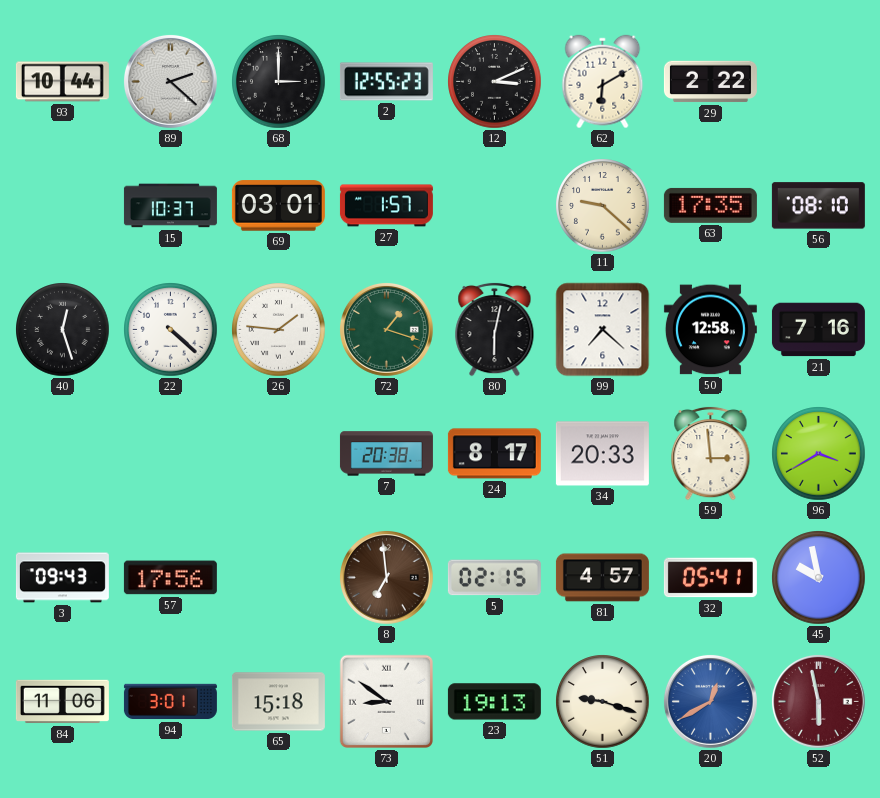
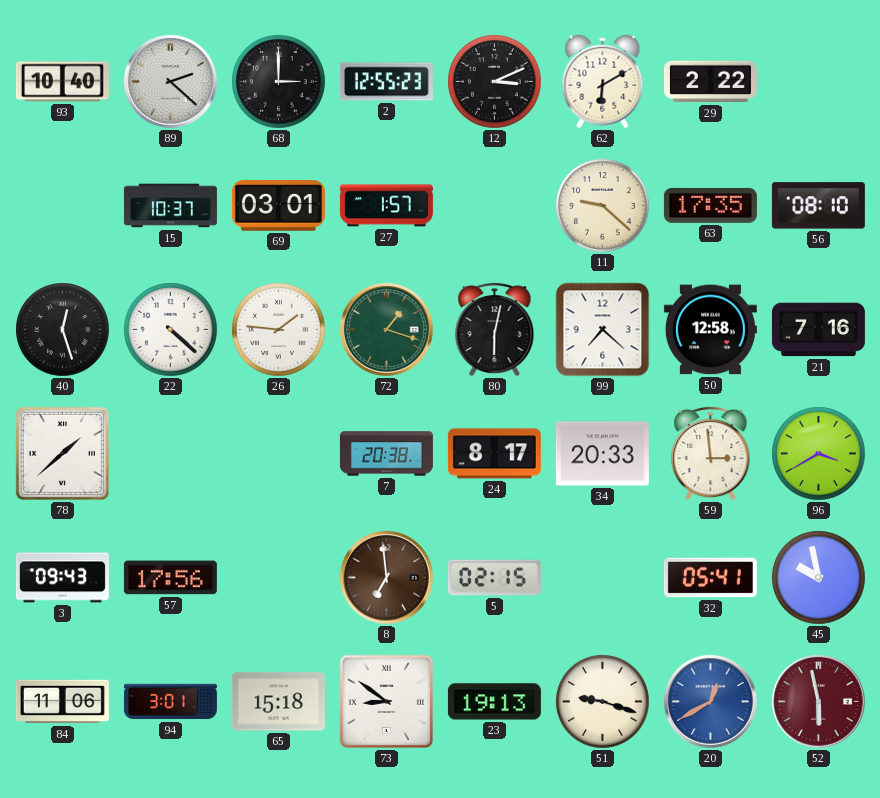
93: 10:44 -> 10:40 (62, 82)
78: none -> 1:38 (62, 453)
81: 4:57 -> none (602, 578)
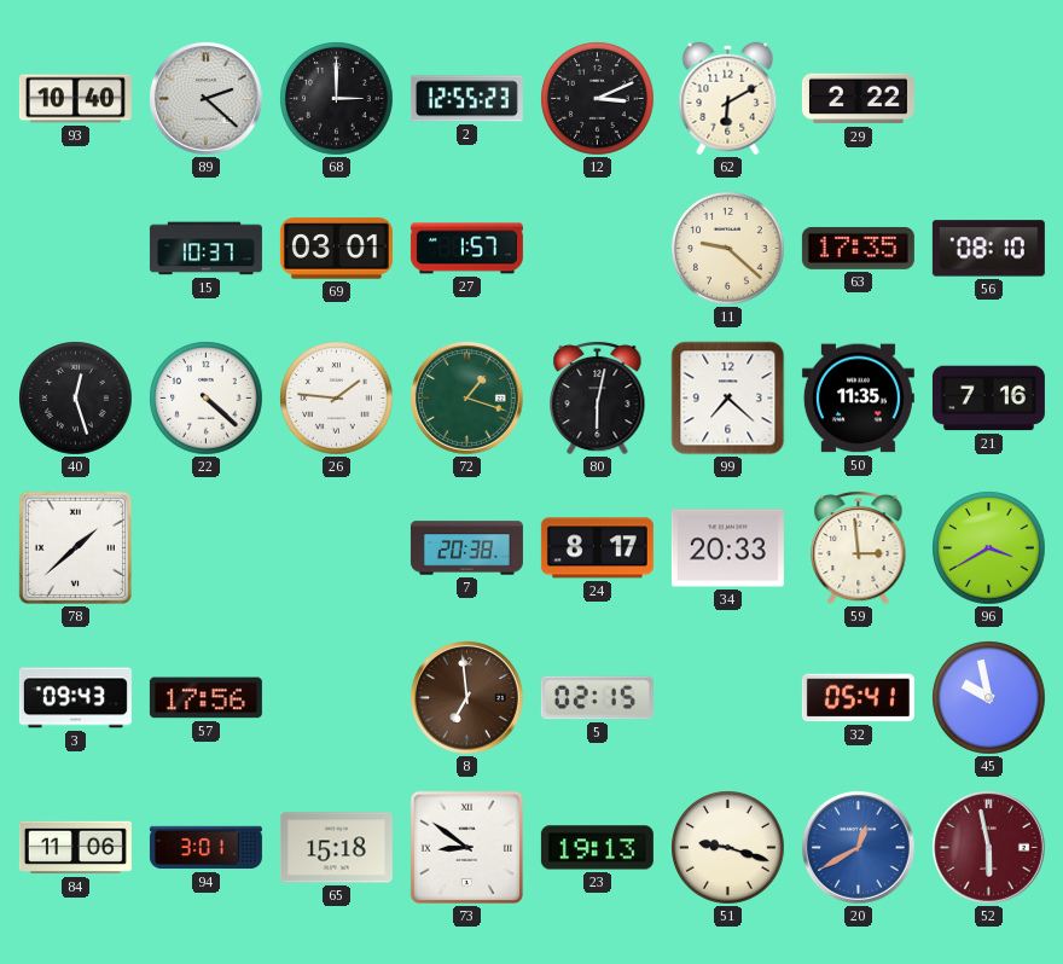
50: 12:58 -> 11:35 (858, 399)
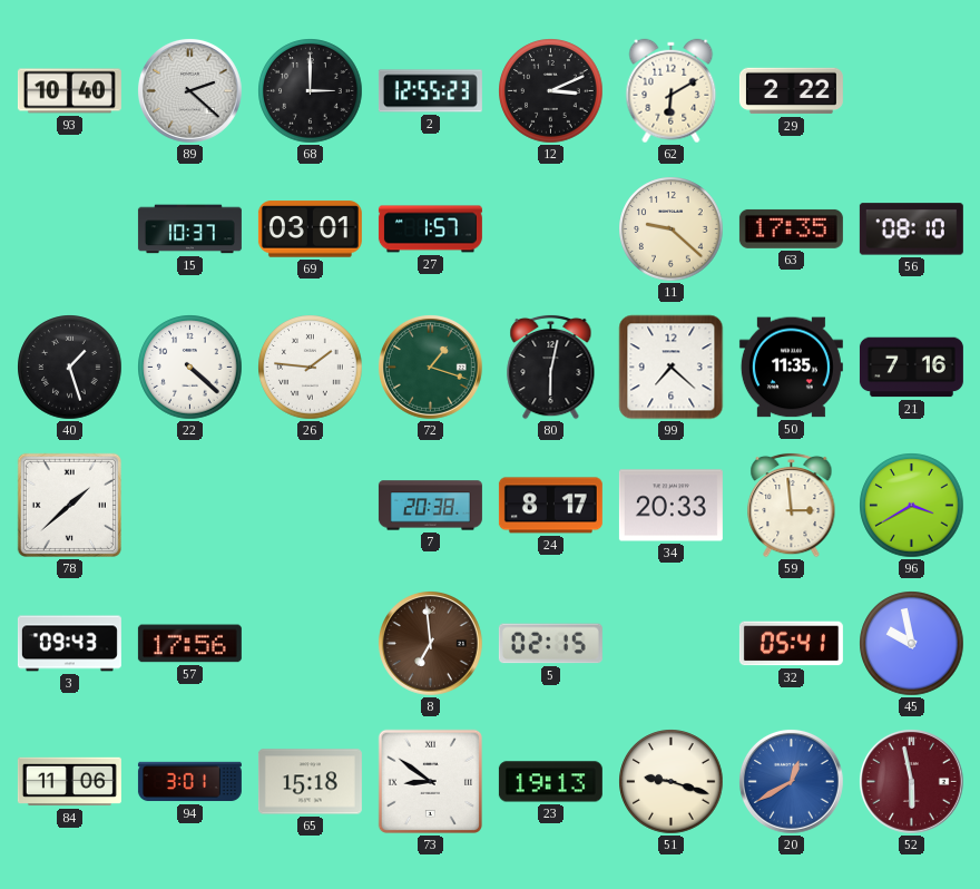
40: 12:27 -> 1:27 (70, 368)
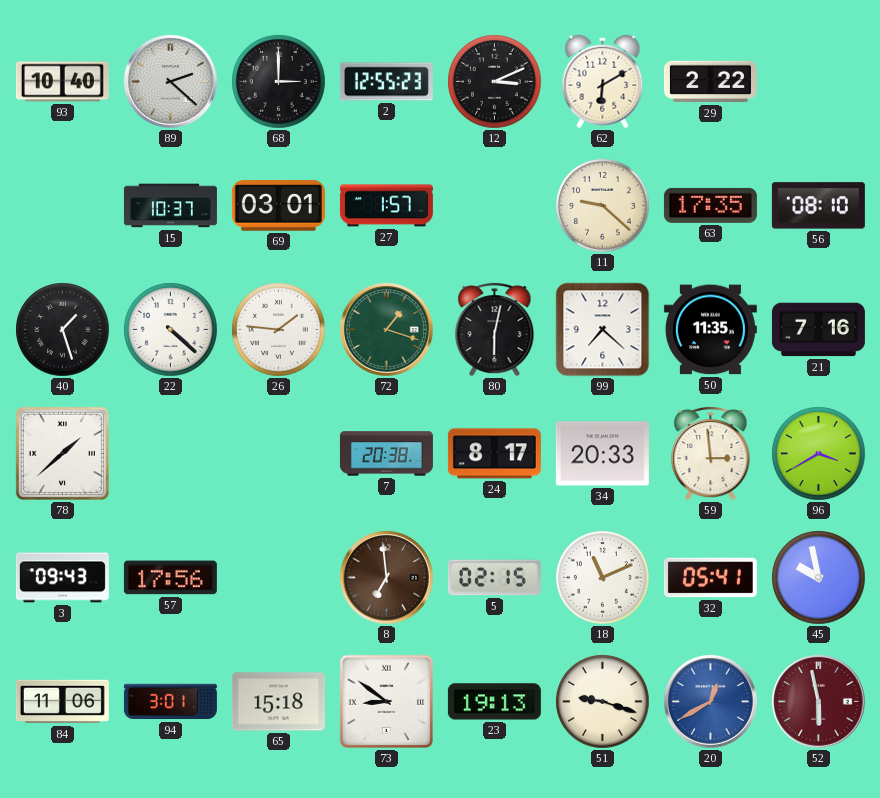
18: none -> 11:11 (603, 578)
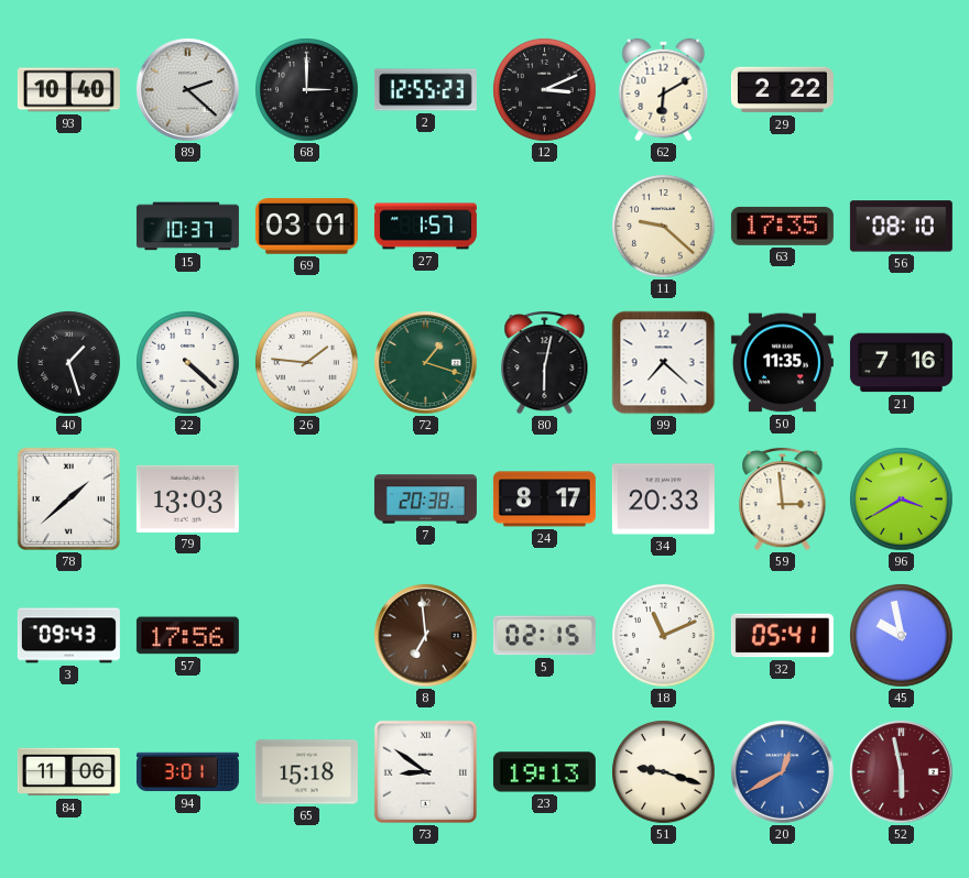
79: none -> 13:03 (187, 498)
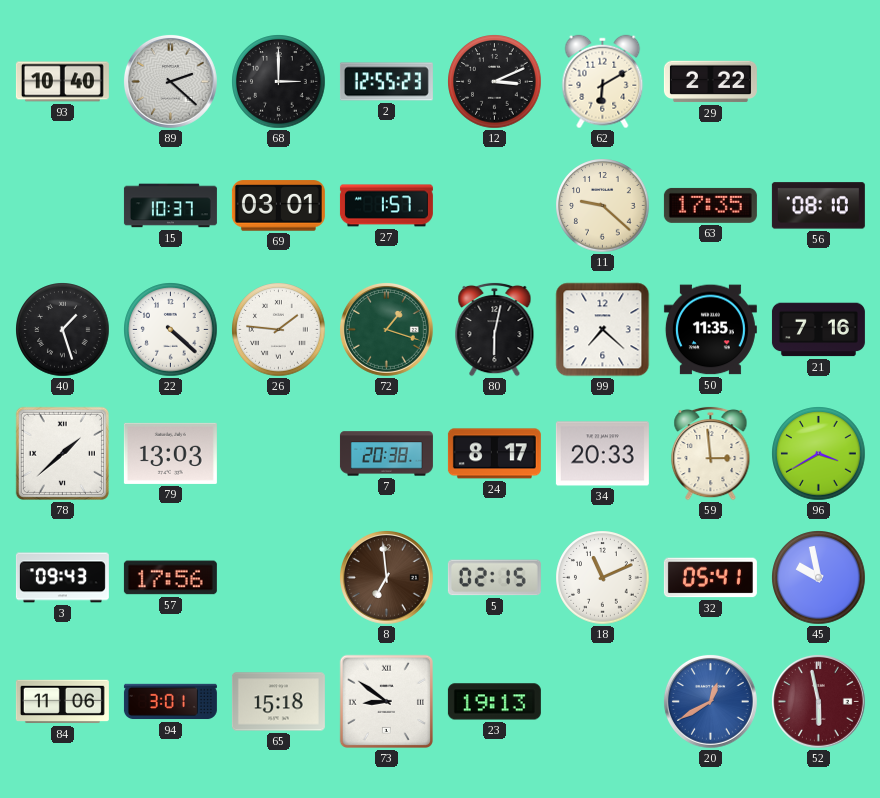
51: 9:18 -> none (664, 772)
